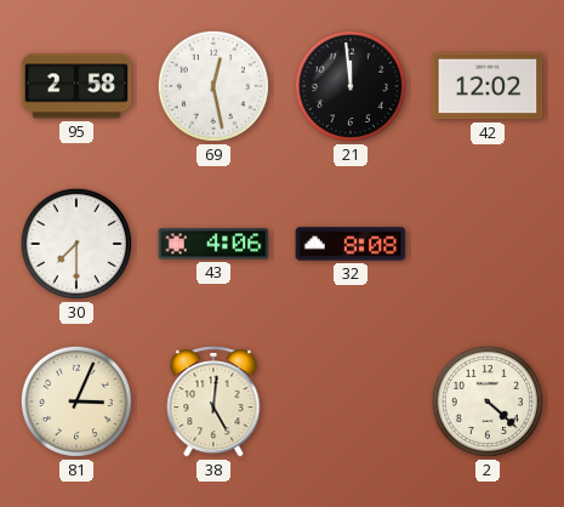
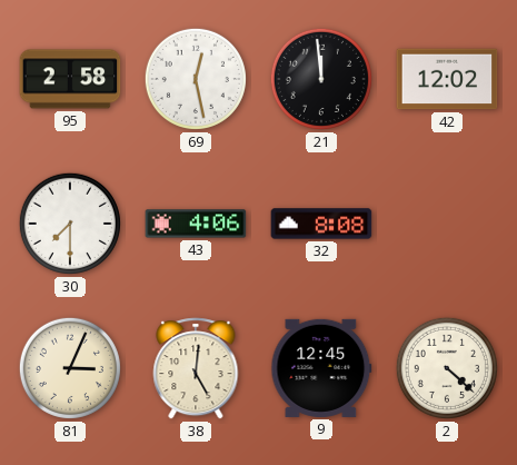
9: none -> 12:45 (321, 368)
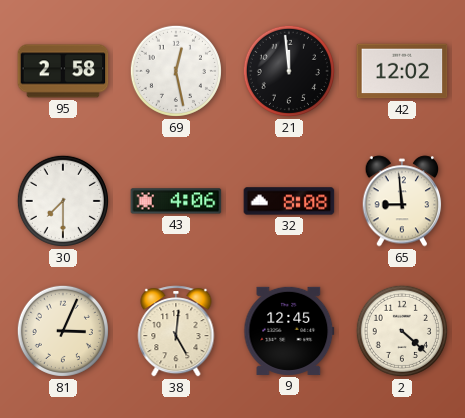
65: none -> 8:59 (402, 201)
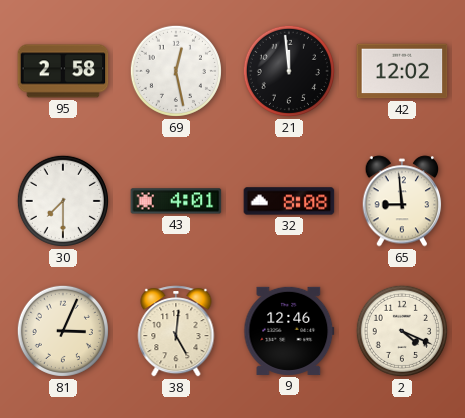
43: 4:06 -> 4:01 (176, 201)
9: 12:45 -> 12:46 (289, 331)
2: 4:22 -> 4:19 (402, 331)
